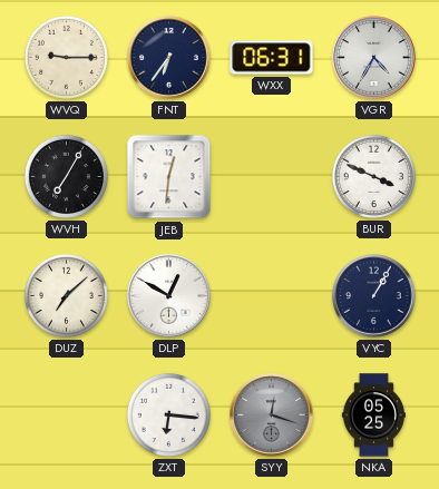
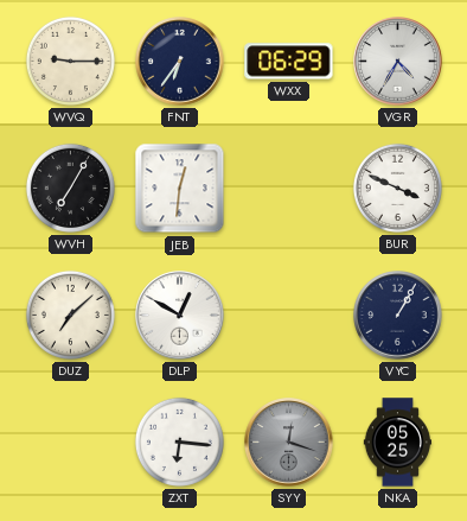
WXX: 06:31 -> 06:29 (289, 62)
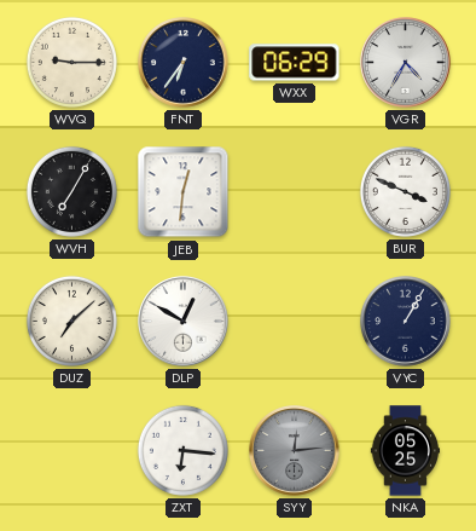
SYY: 12:18 -> 12:14 (295, 451)
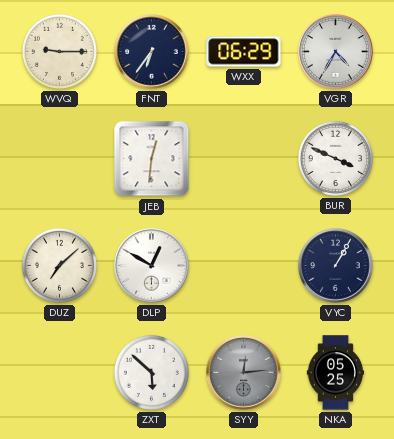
WVH: 7:05 -> none (71, 191)
ZXT: 6:16 -> 5:52 (151, 372)
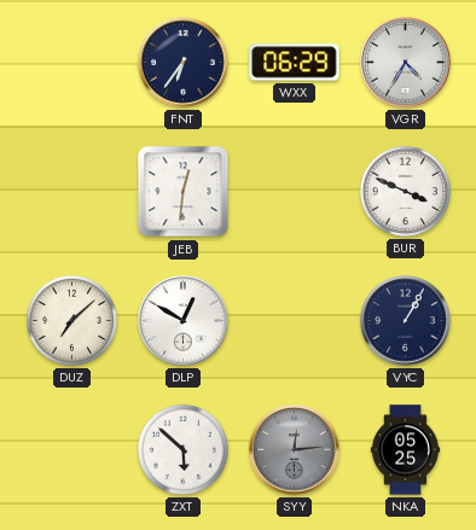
WVQ: 9:15 -> none (59, 51)
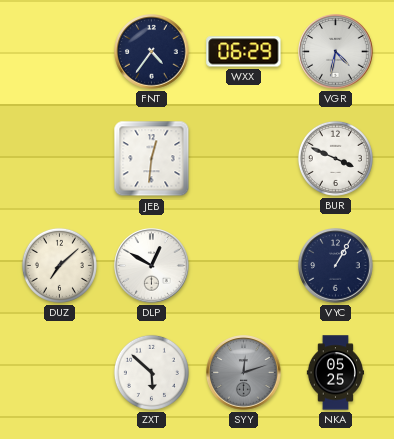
FNT: 6:36 -> 4:36 (152, 52)
VGR: 4:35 -> 4:32 (336, 52)
SYY: 12:14 -> 12:12 (244, 373)
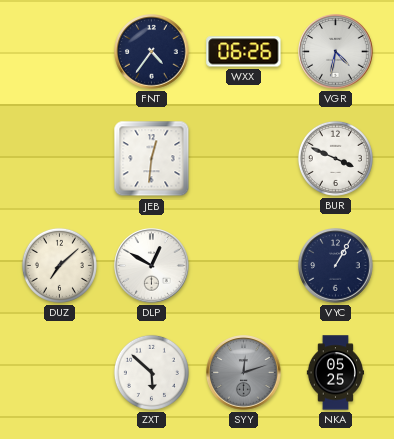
WXX: 06:29 -> 06:26 (244, 52)
